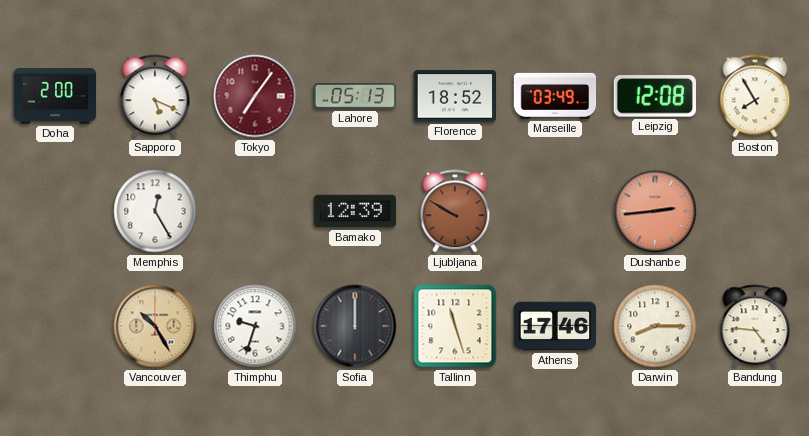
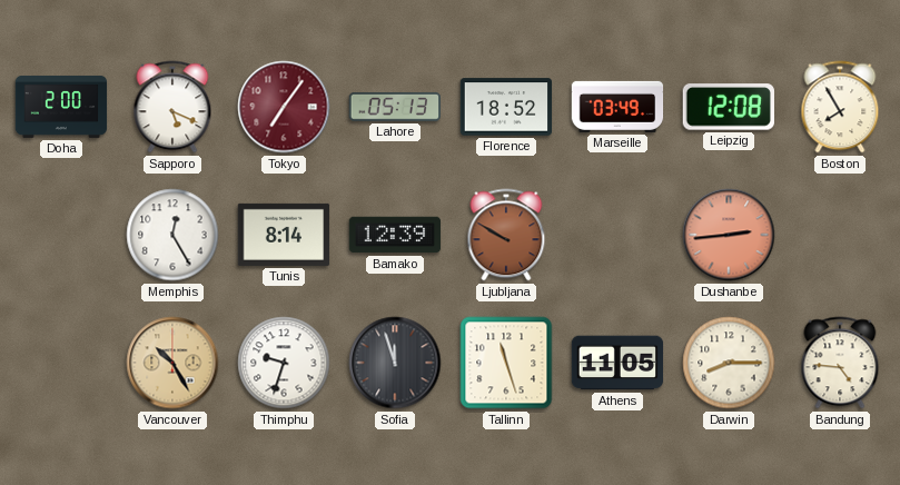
Tunis: none -> 8:14 (284, 235)
Sofia: 12:00 -> 11:57 (395, 363)
Athens: 17:46 -> 11:05 (617, 363)
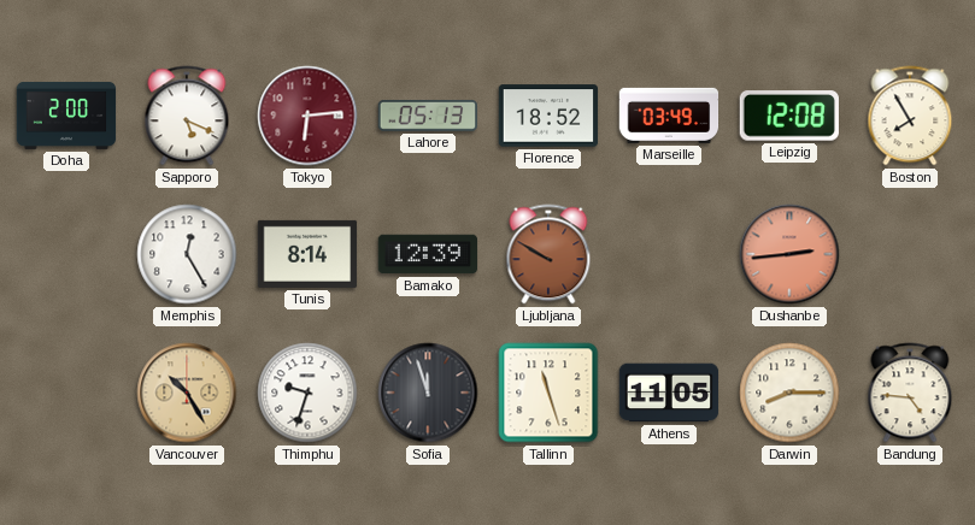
Tokyo: 7:06 -> 6:14 (307, 116)
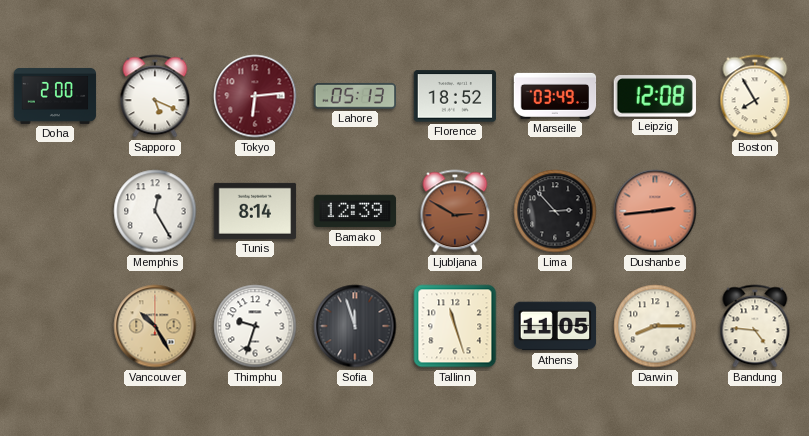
Ljubljana: 9:50 -> 2:50 (455, 211)
Lima: none -> 2:53 (555, 211)
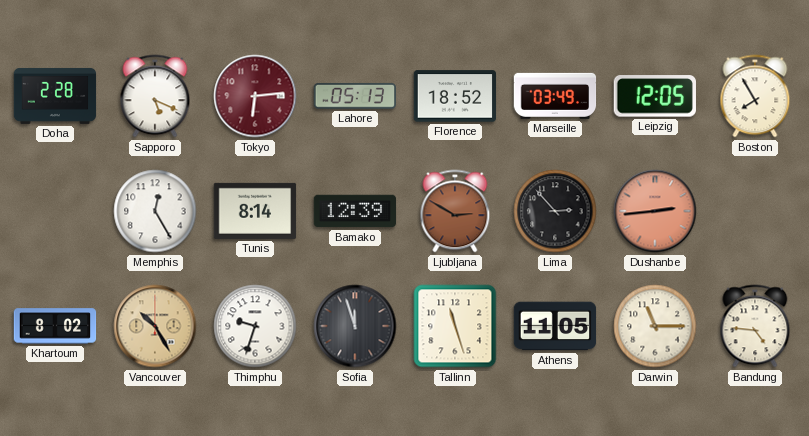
Doha: 2:00 -> 2:28 (55, 96)
Leipzig: 12:08 -> 12:05 (655, 96)
Khartoum: none -> 8:02 (55, 326)
Darwin: 8:15 -> 11:15 (655, 326)
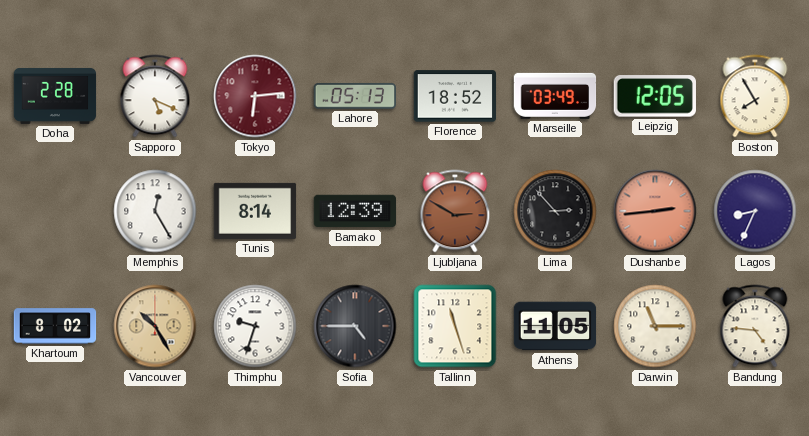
Lagos: none -> 8:34 (755, 211)
Sofia: 11:57 -> 4:45 (355, 326)
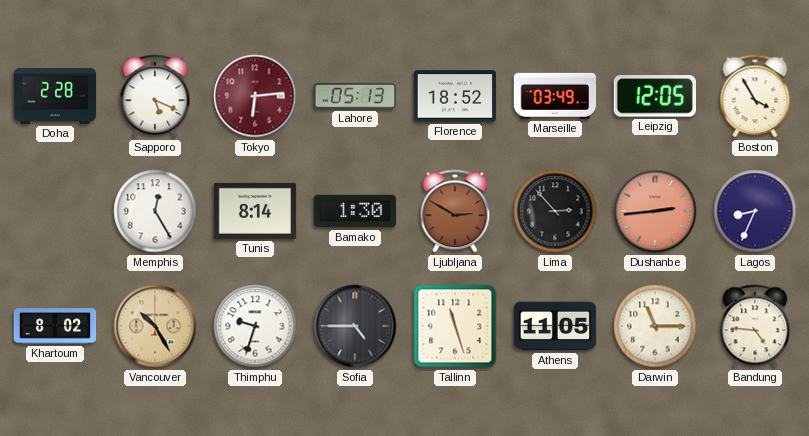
Boston: 7:55 -> 3:55 (755, 96)
Bamako: 12:39 -> 1:30 (355, 211)
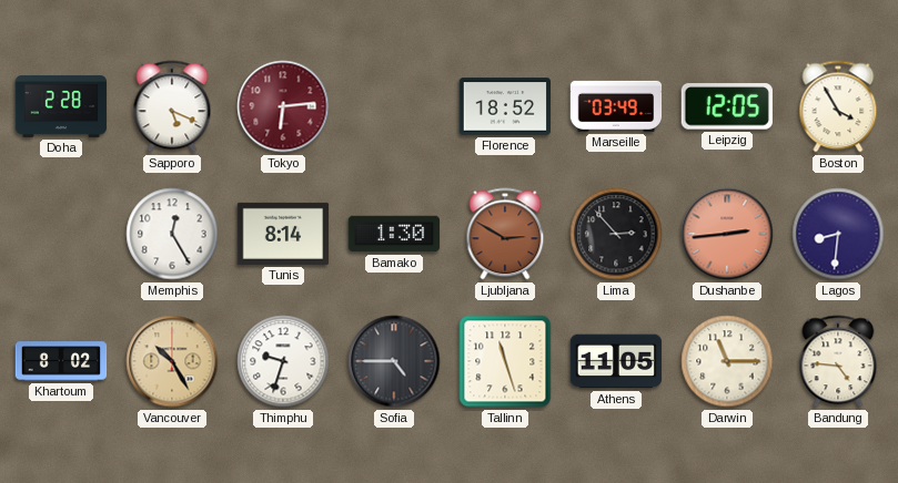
Lahore: 05:13 -> none (354, 96)
Lagos: 8:34 -> 8:31 (838, 234)
